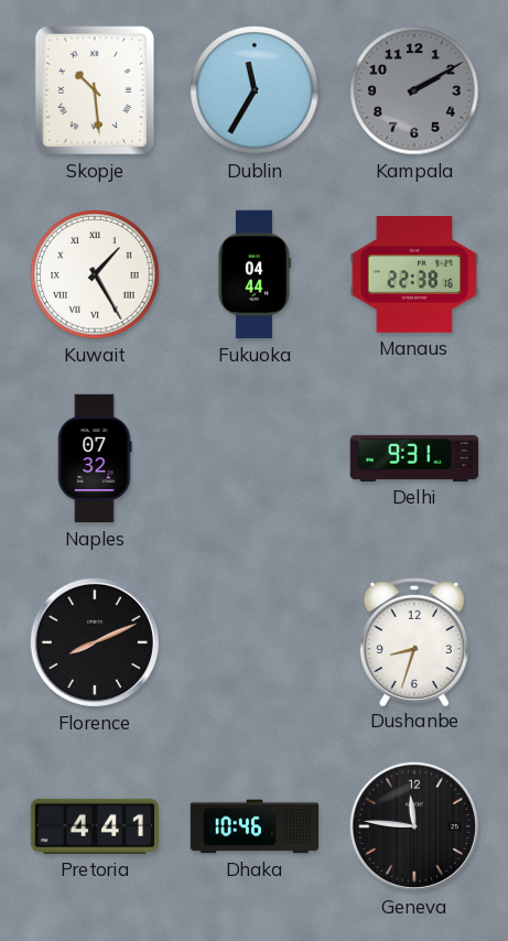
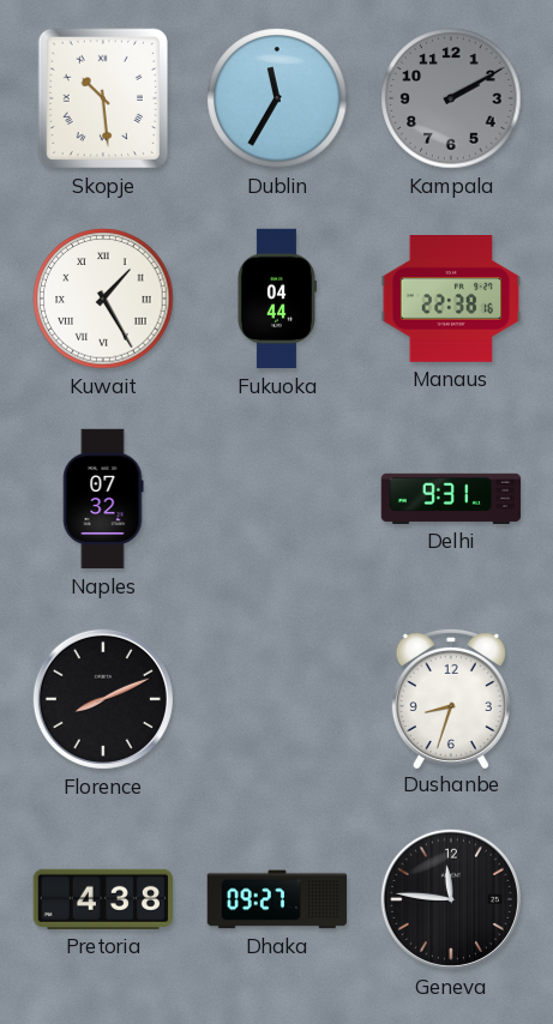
Pretoria: 4:41 -> 4:38 (102, 899)
Dhaka: 10:46 -> 09:27 (277, 899)
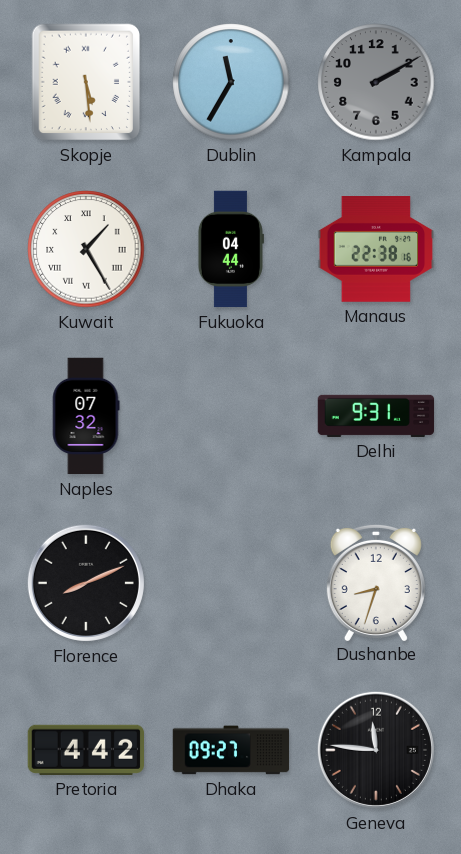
Skopje: 10:29 -> 5:29 (86, 82)
Pretoria: 4:38 -> 4:42 (85, 750)
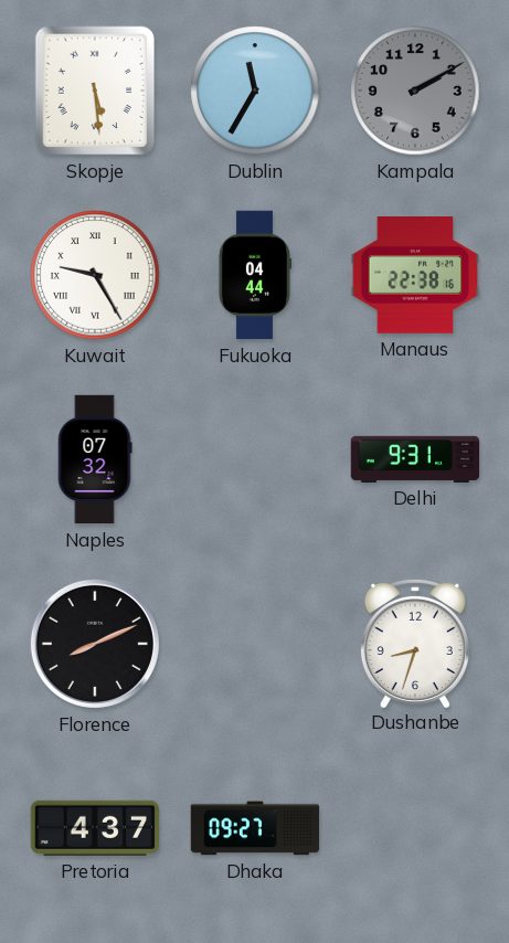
Kuwait: 1:25 -> 9:25 (95, 275)
Pretoria: 4:42 -> 4:37 (94, 828)
Geneva: 11:46 -> none (376, 750)
